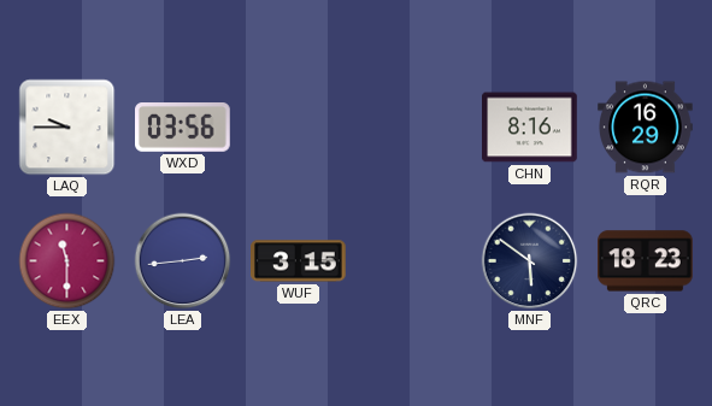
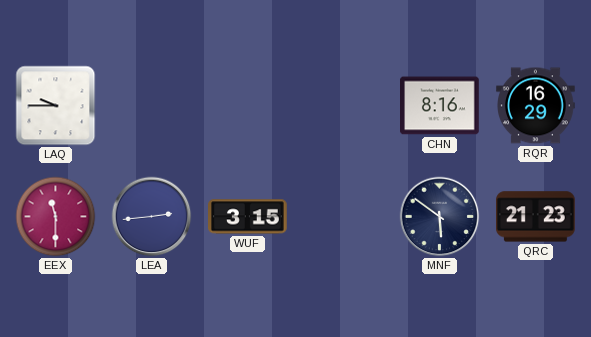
WXD: 03:56 -> none (183, 128)
QRC: 18:23 -> 21:23 (536, 217)
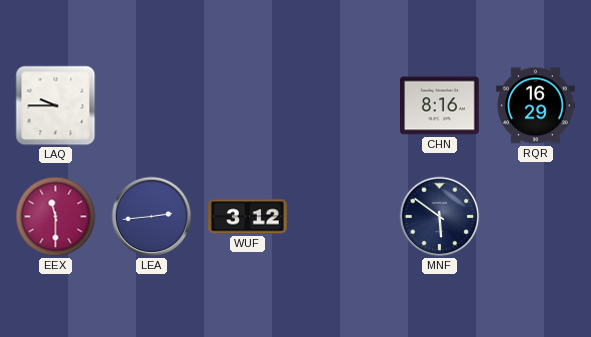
WUF: 3:15 -> 3:12 (248, 217)
QRC: 21:23 -> none (536, 217)
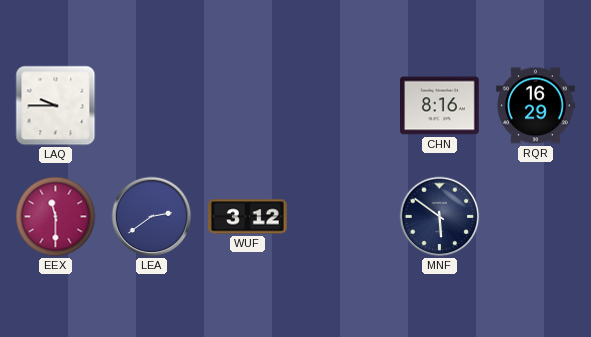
LEA: 2:44 -> 2:39 (152, 217)
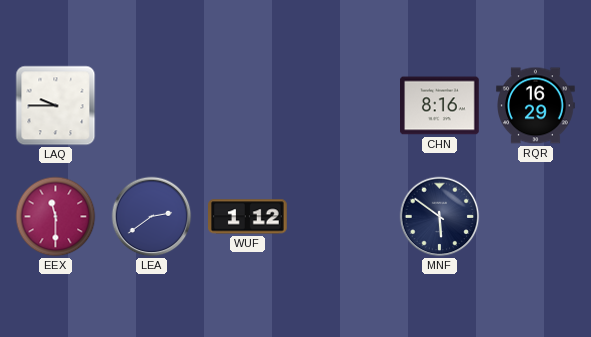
WUF: 3:12 -> 1:12 (248, 217)
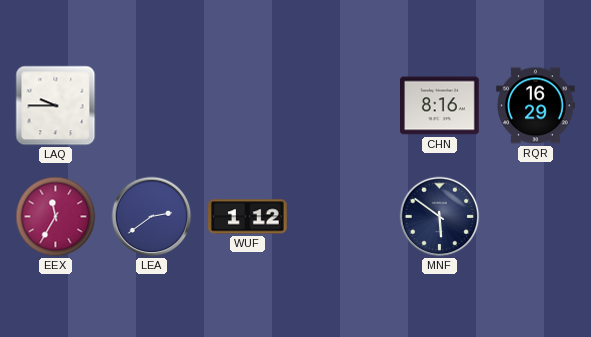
EEX: 11:30 -> 11:35 (56, 217)
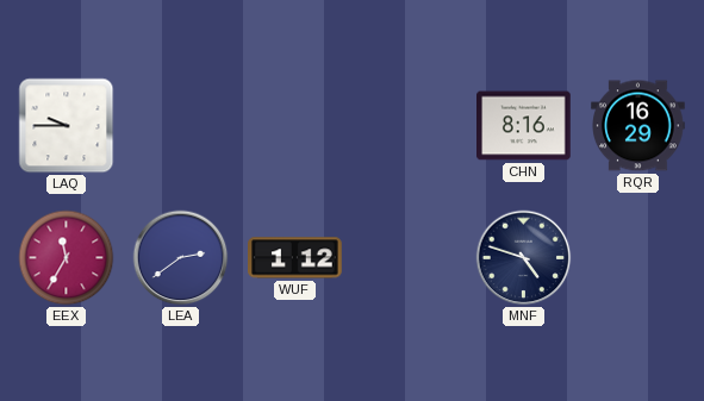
MNF: 5:51 -> 4:48 (524, 258)
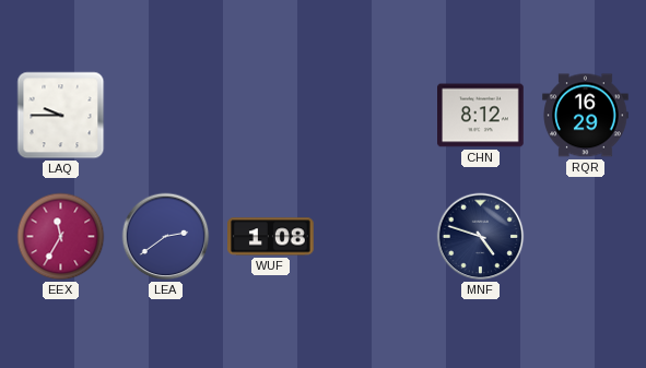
CHN: 8:16 -> 8:12 (481, 116)
WUF: 1:12 -> 1:08 (271, 237)
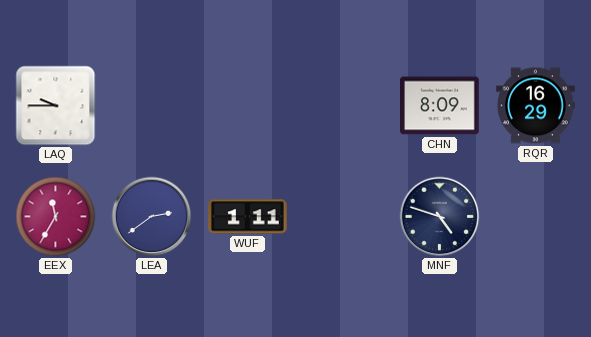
CHN: 8:12 -> 8:09 (440, 106)
WUF: 1:08 -> 1:11 (248, 217)
